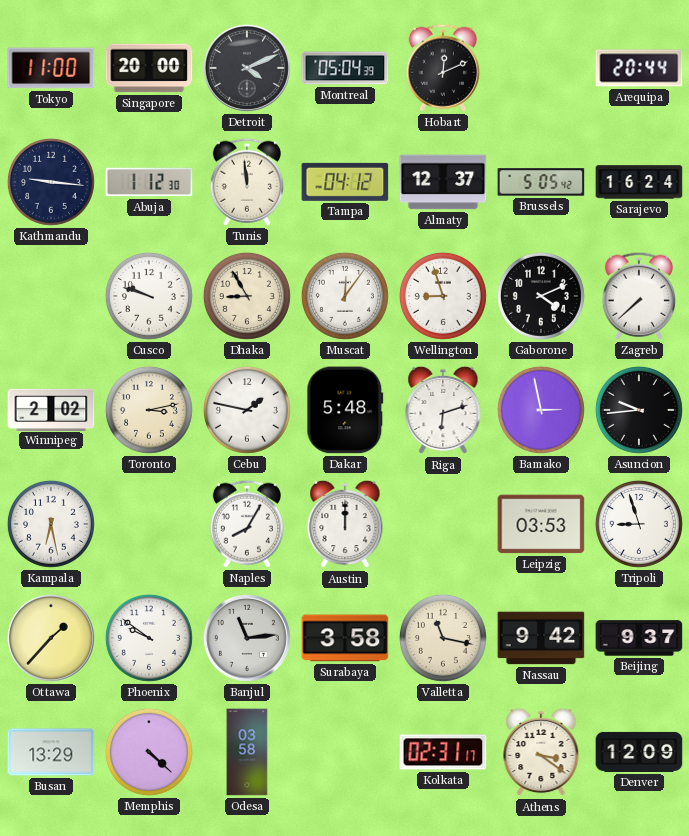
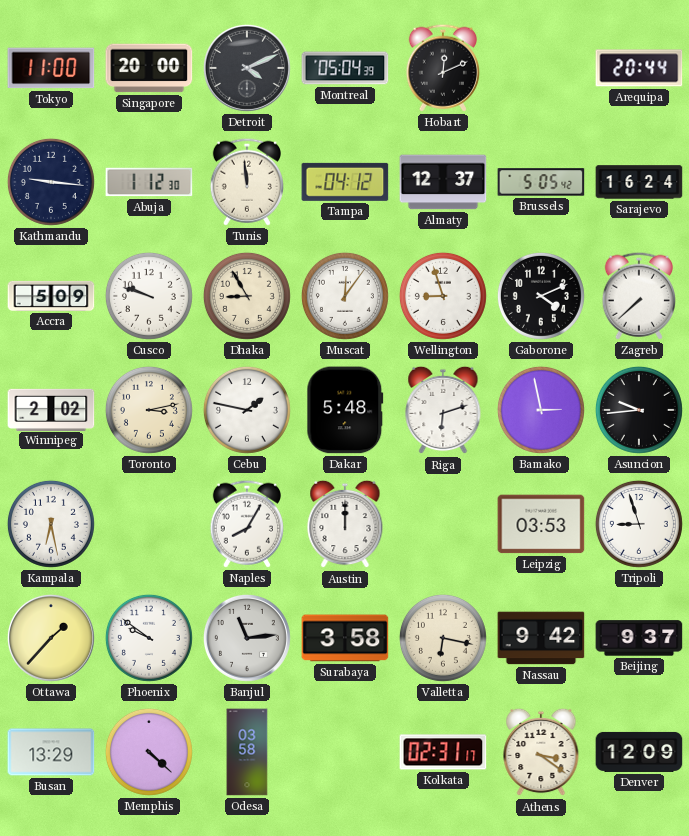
Accra: none -> 5:09 (51, 296)
Valletta: 11:17 -> 6:17 (443, 638)
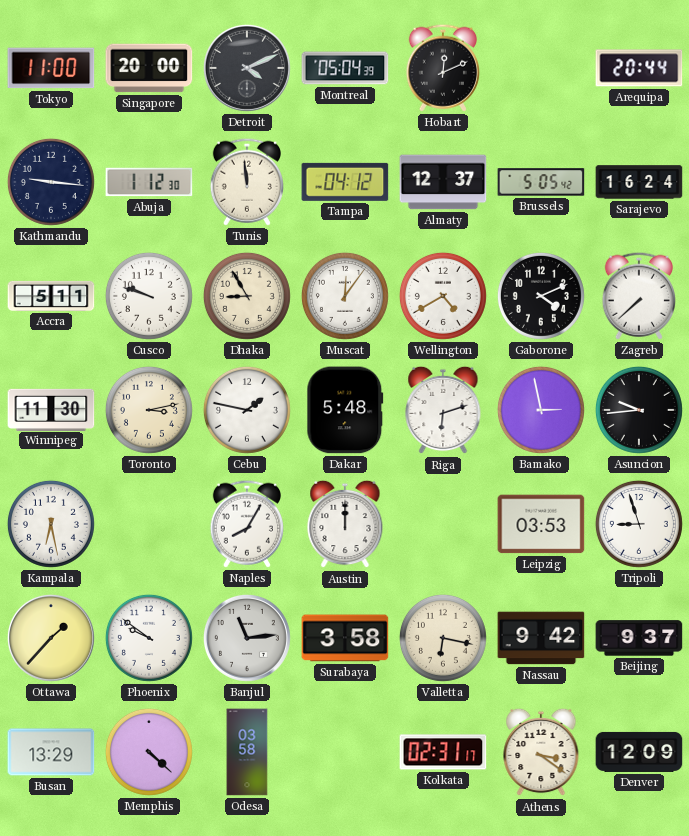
Accra: 5:09 -> 5:11 (51, 296)
Wellington: 8:57 -> 4:40 (443, 296)
Winnipeg: 2:02 -> 11:30 (51, 409)
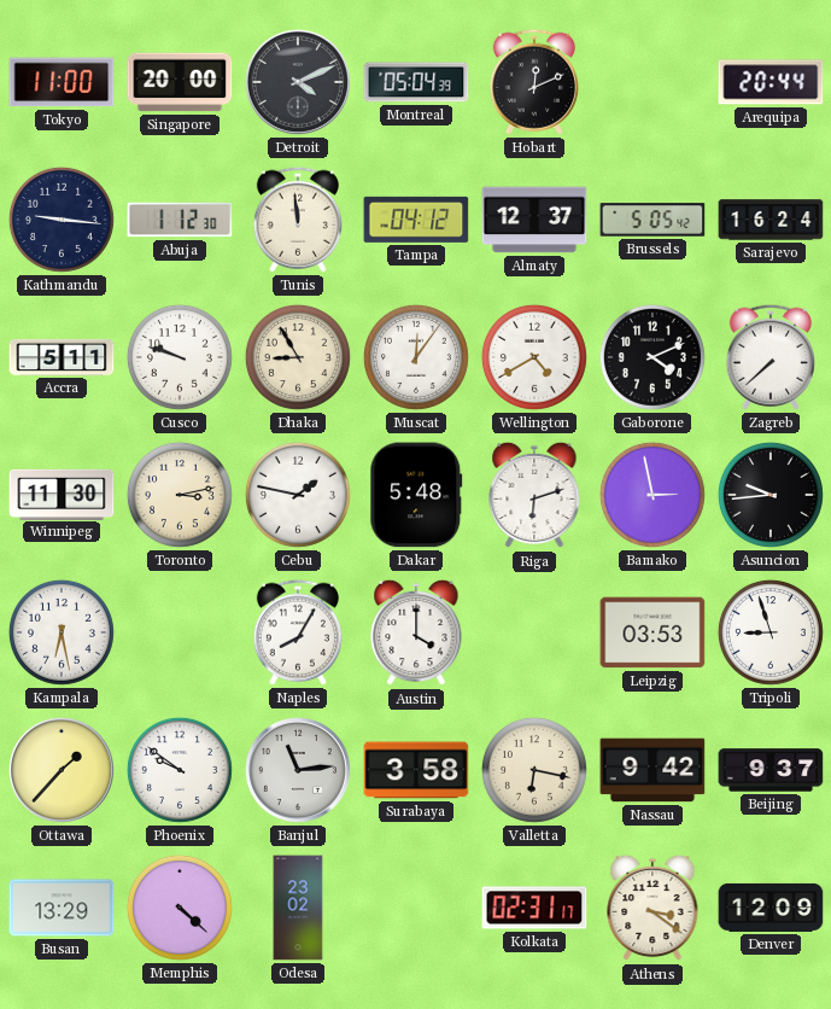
Austin: 12:00 -> 4:00 (416, 632)
Odesa: 03:58 -> 23:02 (298, 908)
